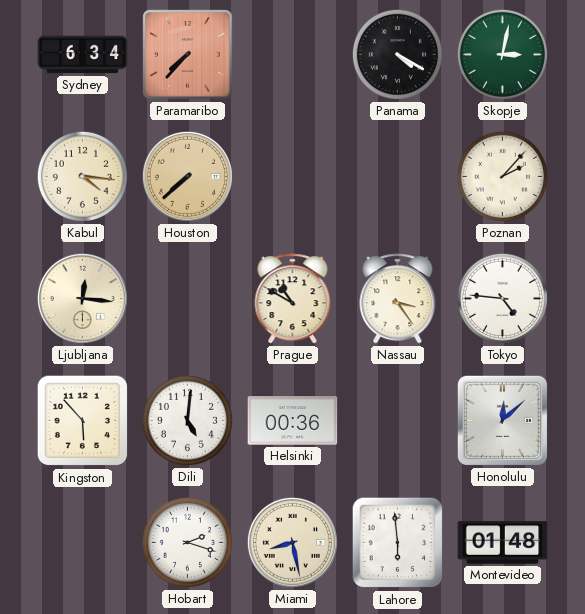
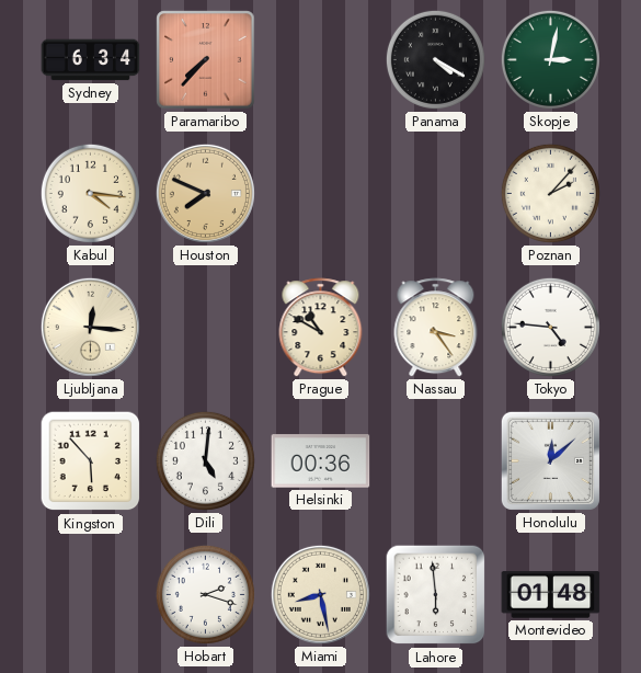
Houston: 7:38 -> 7:49 (205, 193)
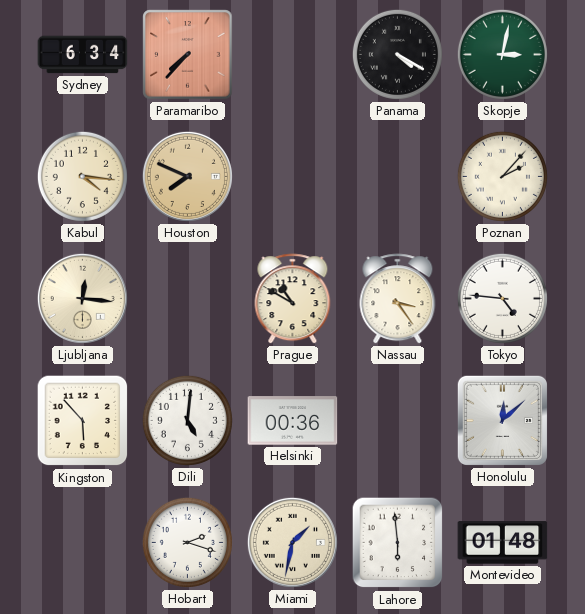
Miami: 8:28 -> 1:32 (292, 542)
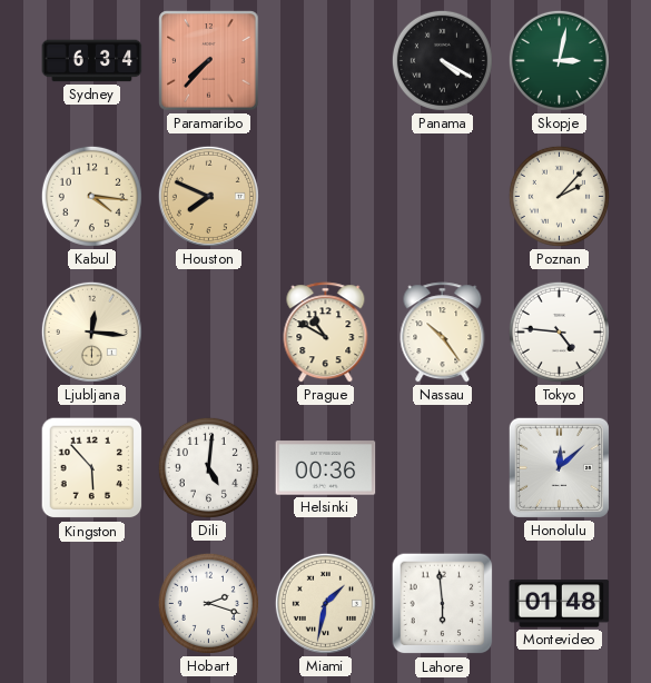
Nassau: 3:24 -> 10:24 (443, 333)
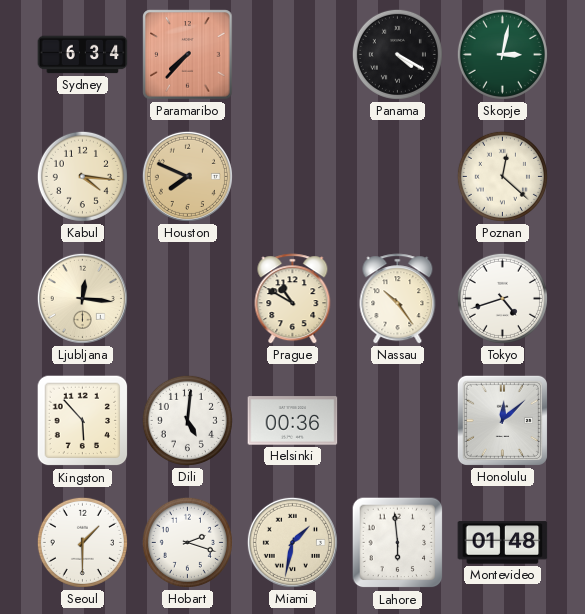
Poznan: 2:07 -> 12:22 (502, 176)
Tokyo: 4:46 -> 4:42 (502, 298)
Seoul: none -> 1:30 (82, 542)
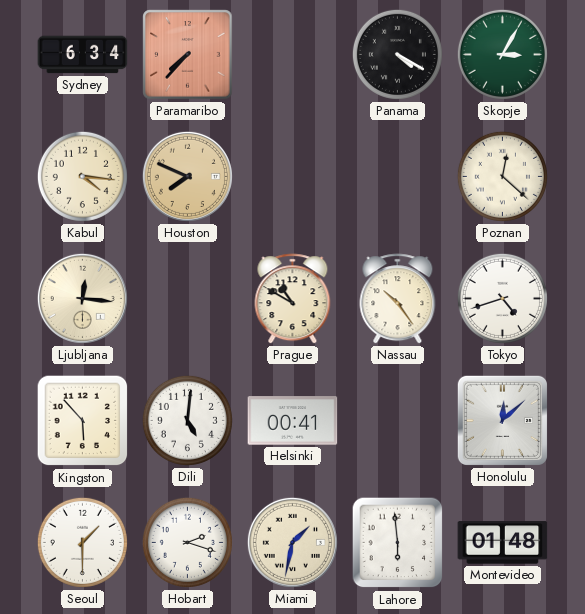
Skopje: 3:02 -> 3:05 (502, 54)
Helsinki: 00:36 -> 00:41 (293, 421)
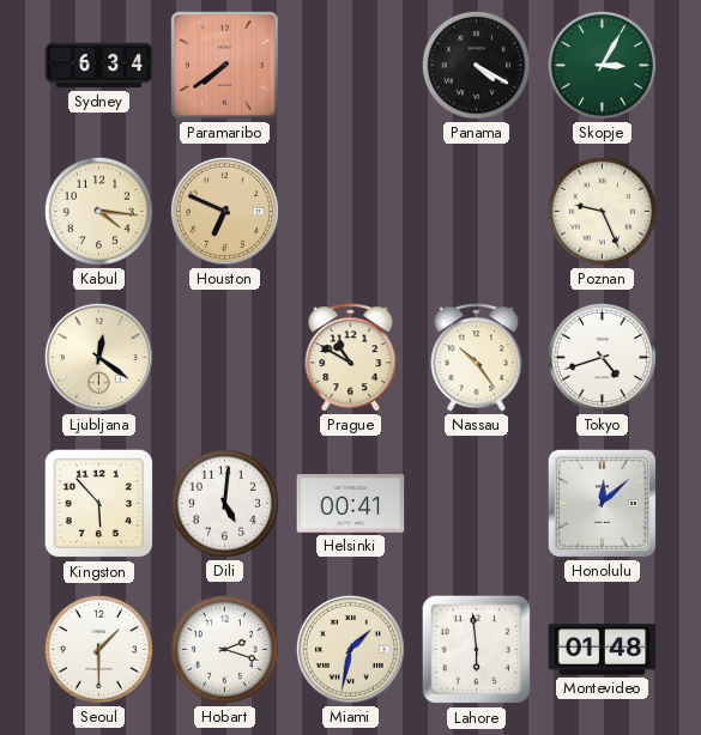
Paramaribo: 7:37 -> 7:39 (225, 66)
Houston: 7:49 -> 6:49 (224, 211)
Poznan: 12:22 -> 9:26 (602, 211)
Ljubljana: 12:16 -> 12:21 (98, 357)
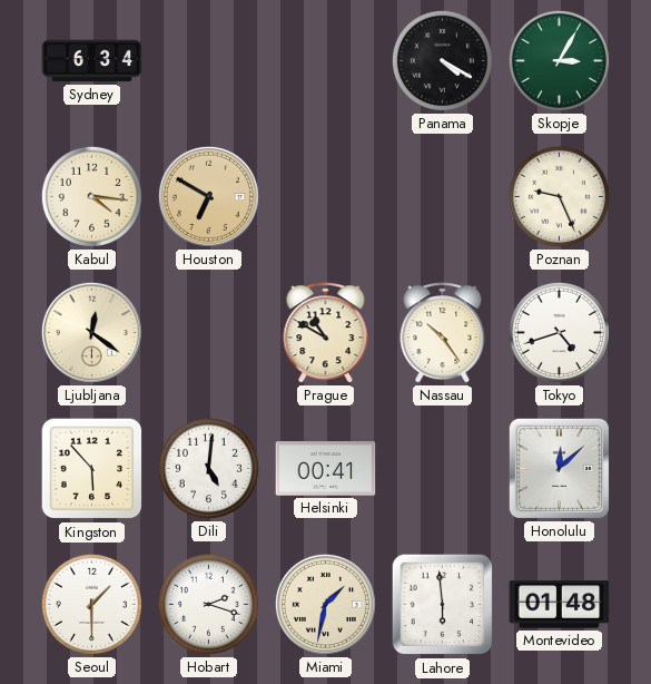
Paramaribo: 7:39 -> none (225, 66)
Houston: 6:49 -> 6:50 (208, 196)
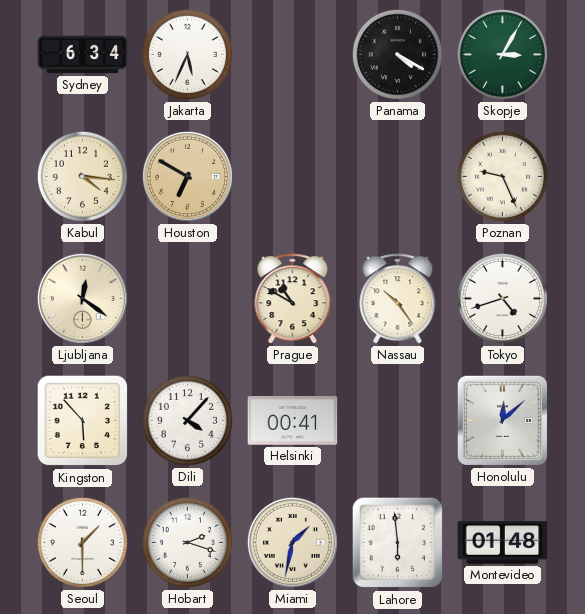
Jakarta: none -> 5:34 (187, 54)
Dili: 5:01 -> 4:07 (187, 420)
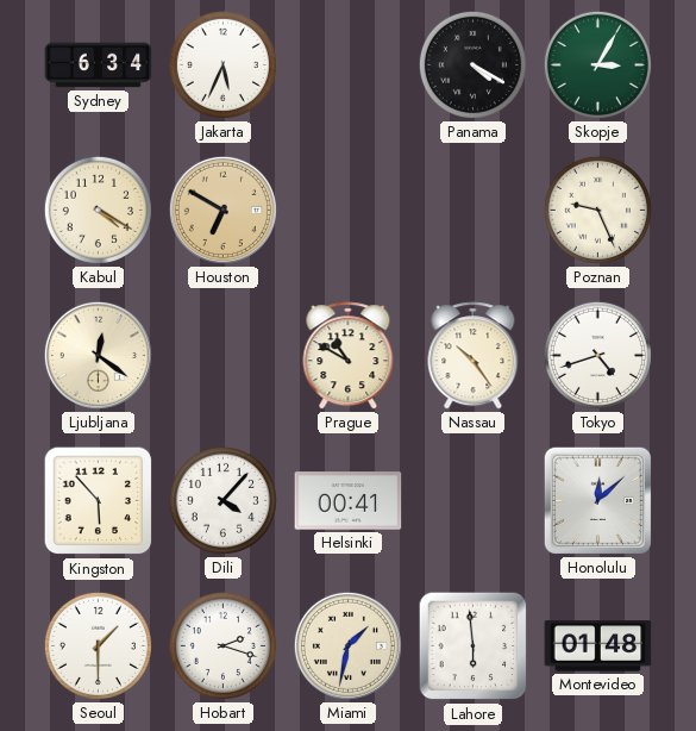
Kabul: 4:16 -> 4:20 (98, 210)
